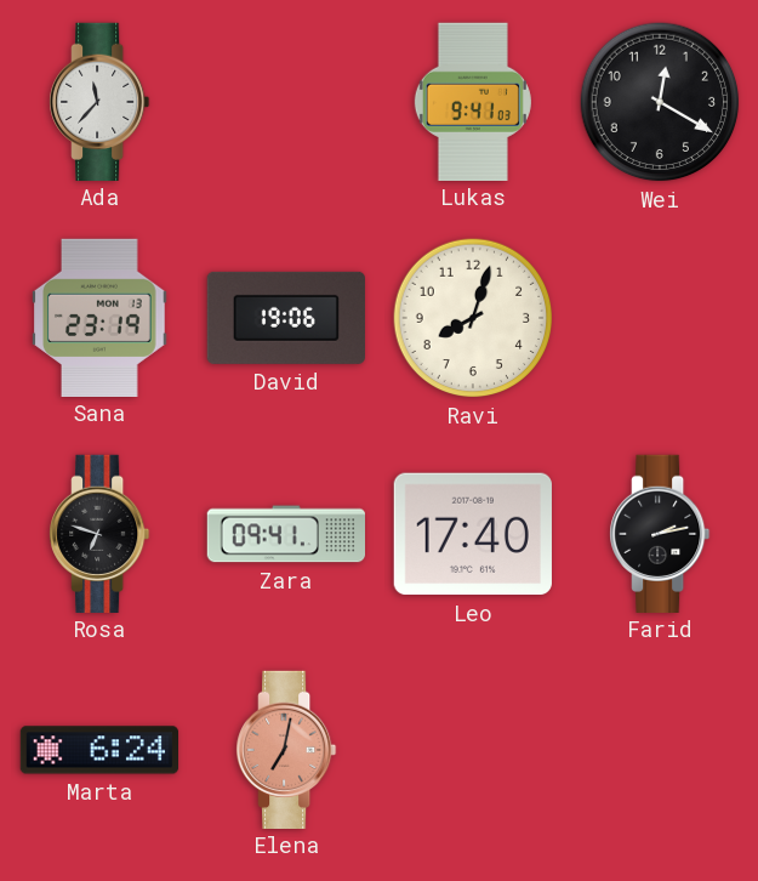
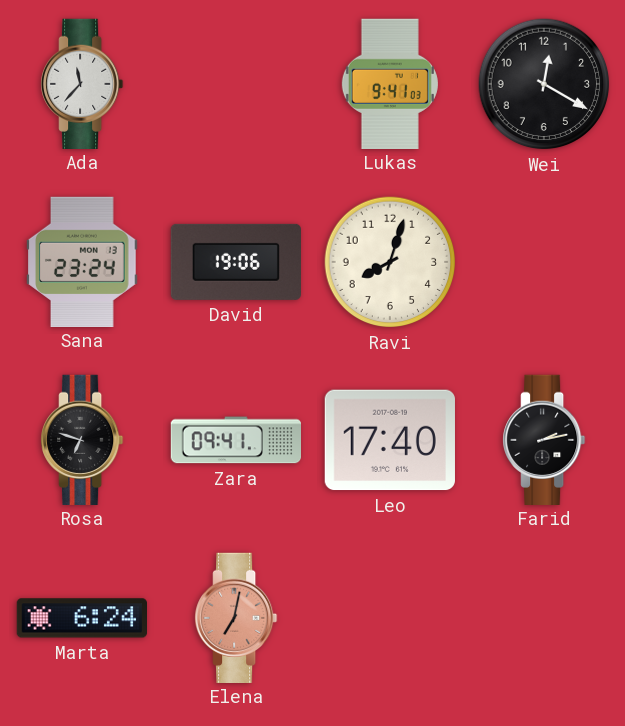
Sana: 23:19 -> 23:24 (82, 261)
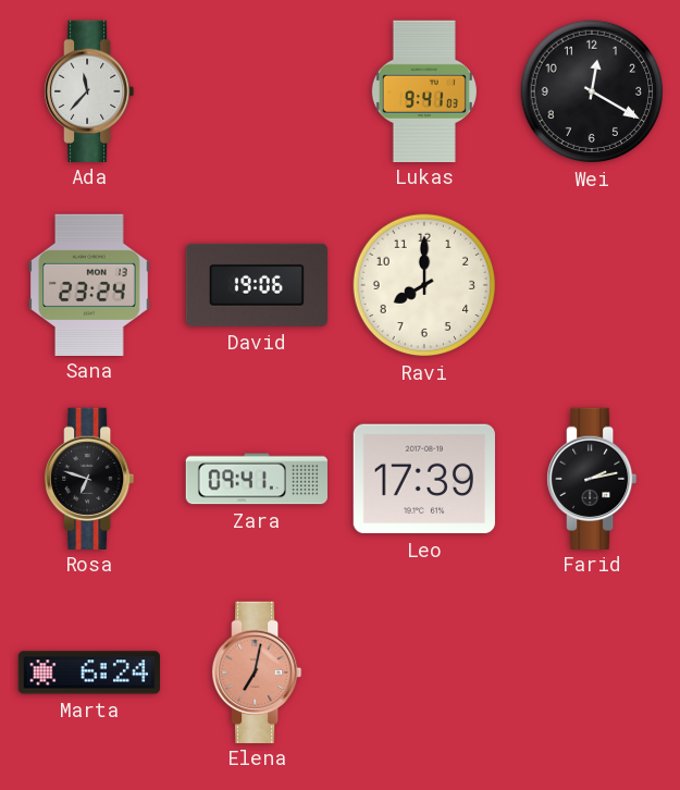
Ravi: 8:03 -> 8:00 (424, 285)
Leo: 17:40 -> 17:39 (424, 479)
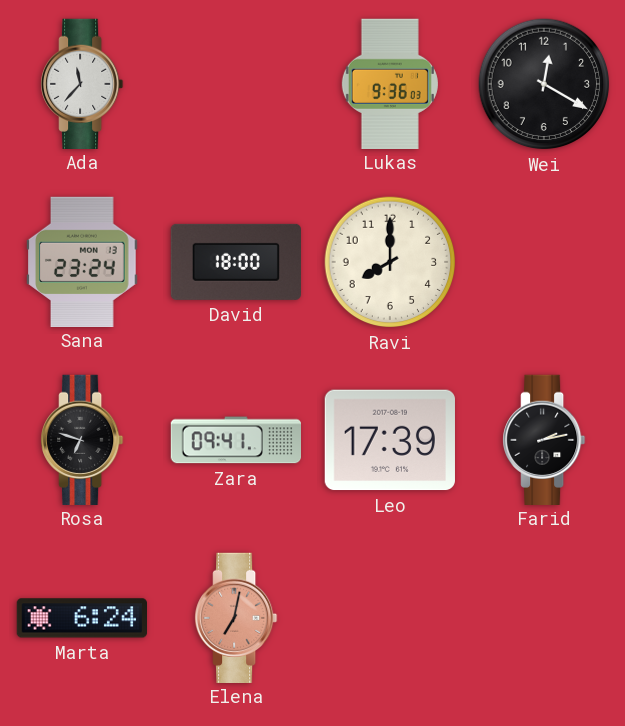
Lukas: 9:41 -> 9:36 (390, 83)
David: 19:06 -> 18:00 (236, 262)
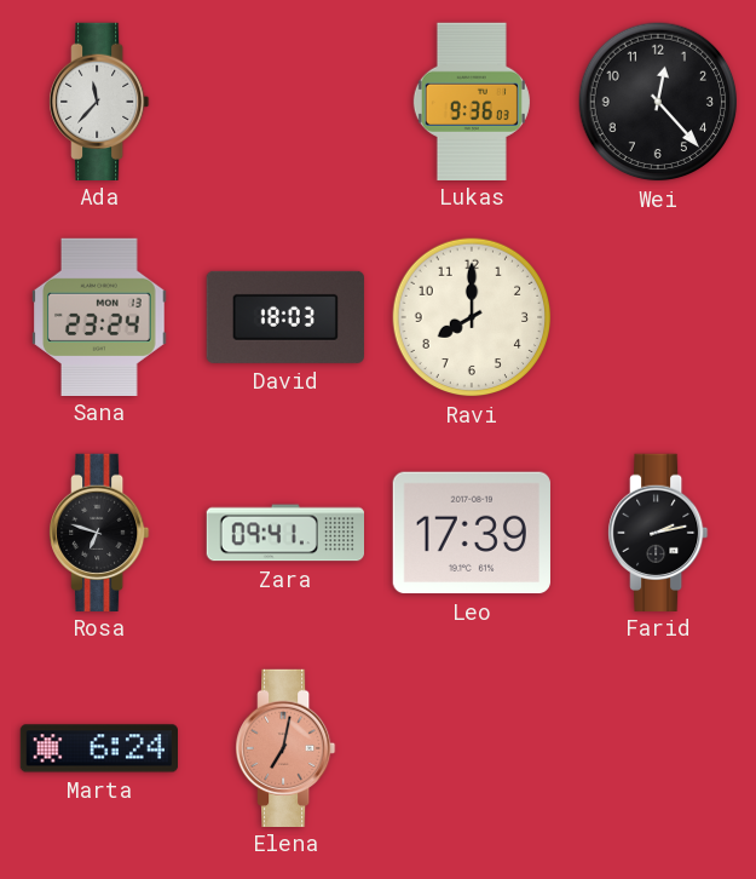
Wei: 12:20 -> 12:23 (658, 102)
David: 18:00 -> 18:03 (285, 317)
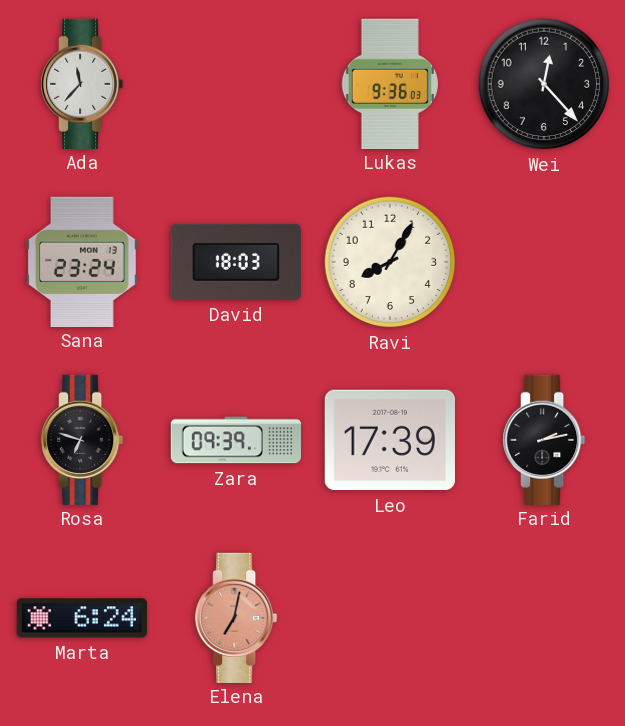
Ravi: 8:00 -> 8:05 (390, 262)
Zara: 09:41 -> 09:39 (235, 440)
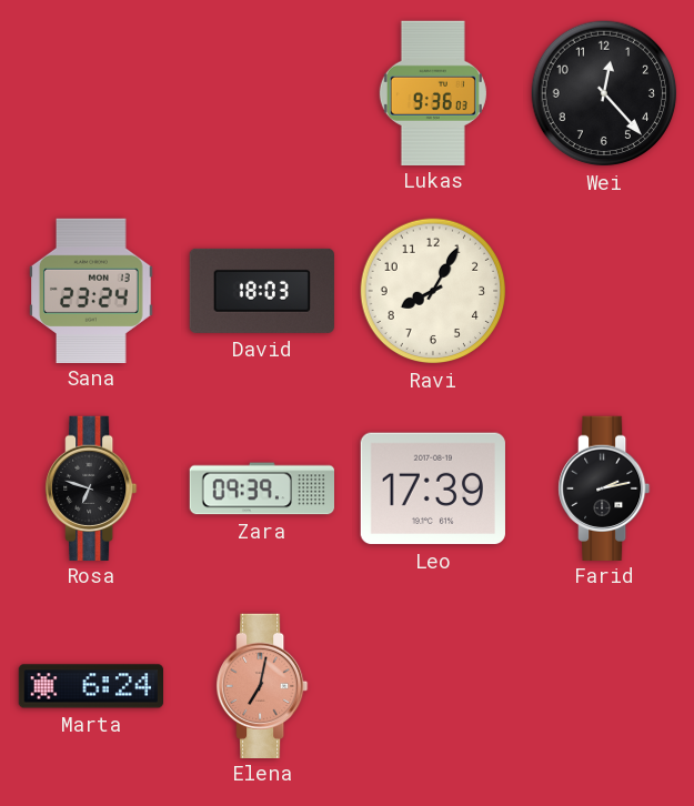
Ada: 11:37 -> none (83, 83)
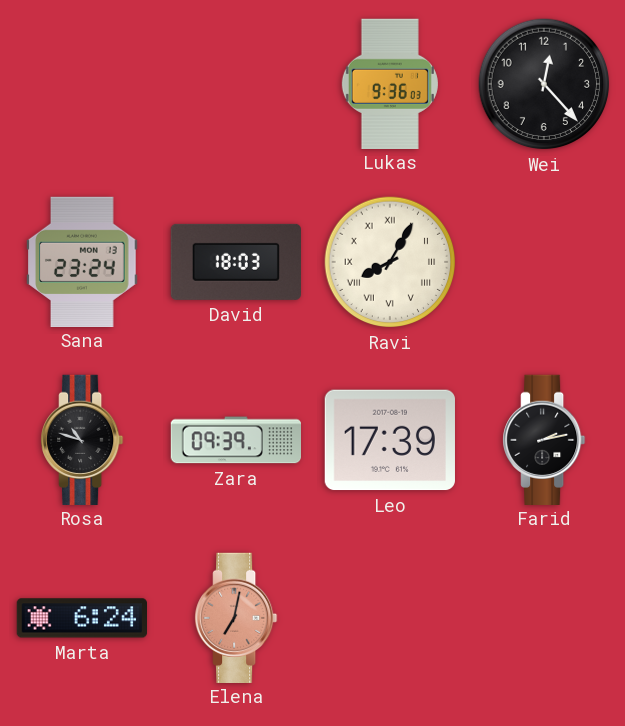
Ravi numerals: Arabic -> Roman (390, 262)
Rosa: 6:48 -> 10:48 (83, 439)
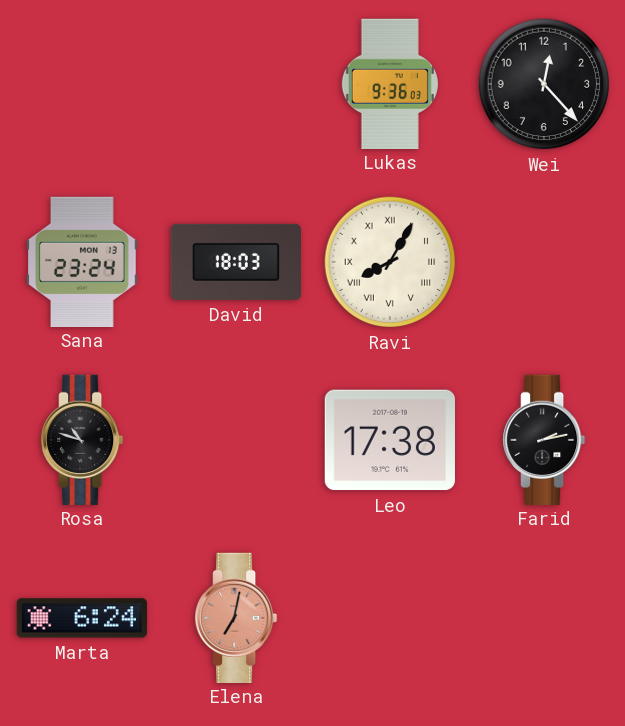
Zara: 09:39 -> none (235, 440)
Leo: 17:39 -> 17:38 (390, 440)
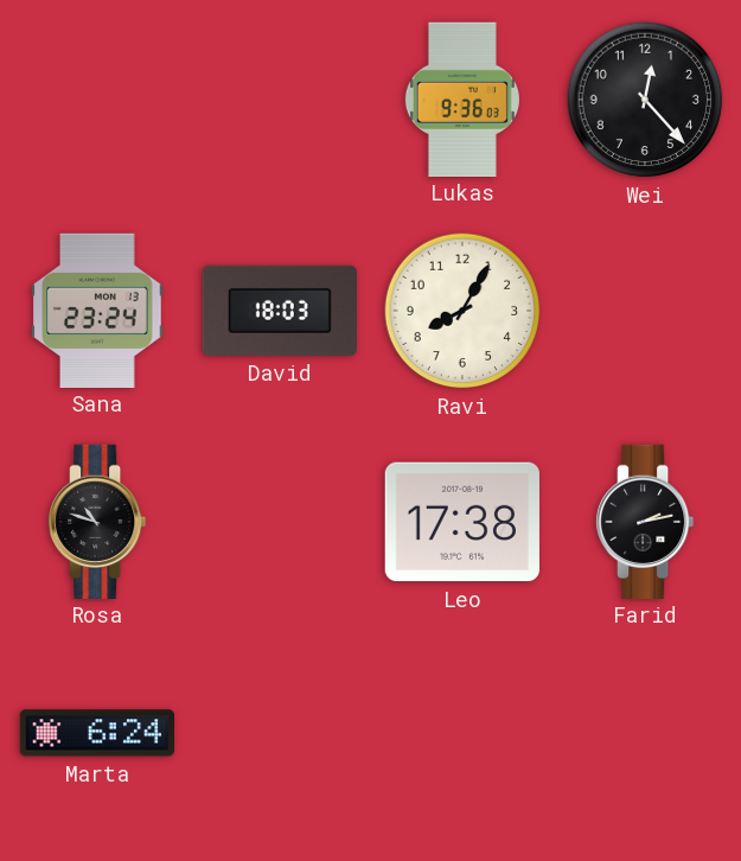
Ravi numerals: Roman -> Arabic (462, 311)
Elena: 7:02 -> none (237, 617)
